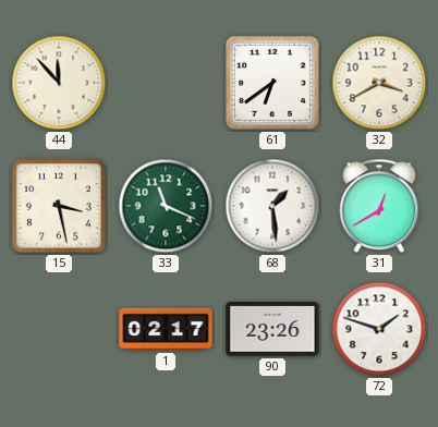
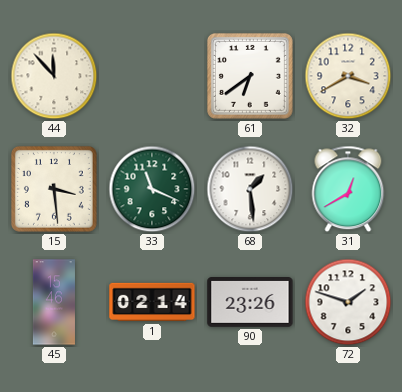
15: 3:28 -> 3:29 (54, 189)
45: none -> 15:46 (54, 302)
1: 02:17 -> 02:14 (152, 302)
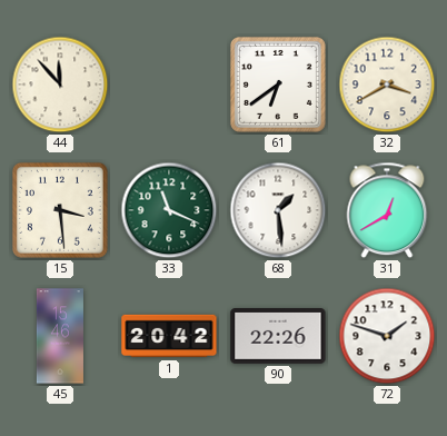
1: 02:14 -> 20:42 (169, 336)
90: 23:26 -> 22:26 (278, 337)
